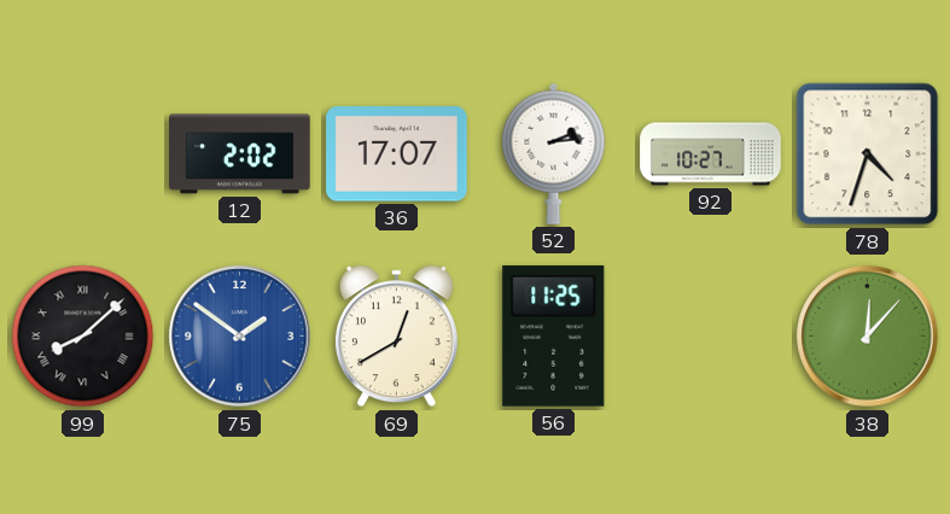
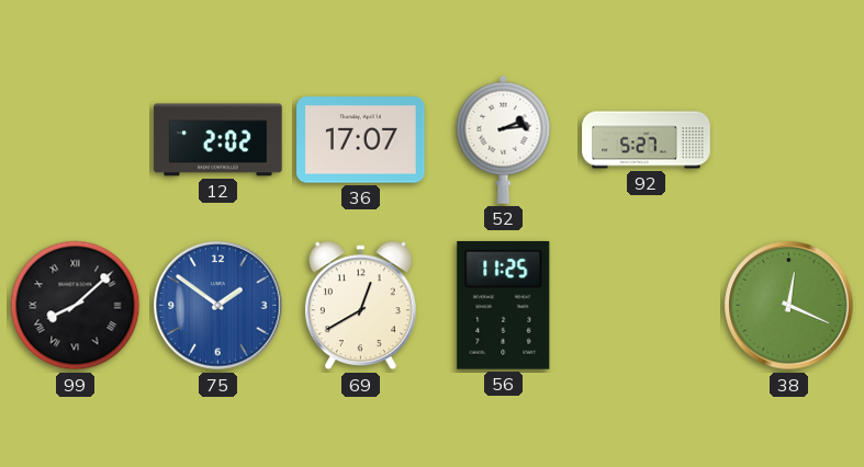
92: 10:27 -> 5:27 (647, 140)
78: 4:33 -> none (868, 154)
38: 12:07 -> 12:19 (789, 306)
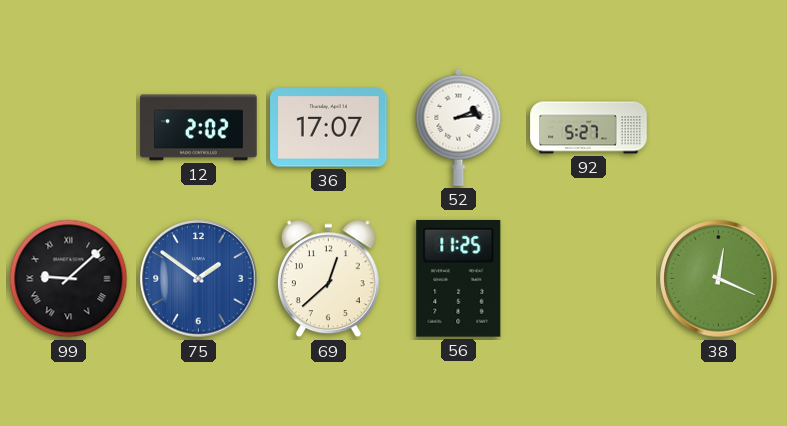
99: 8:08 -> 9:08 (69, 279)
69: 12:40 -> 12:38 (328, 279)
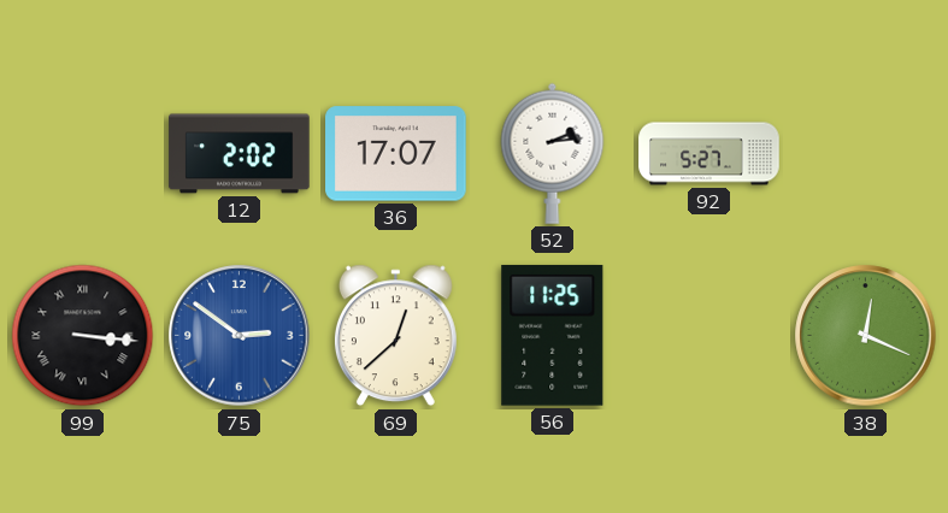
99: 9:08 -> 3:16 (83, 336)
75: 1:51 -> 2:51 (240, 336)
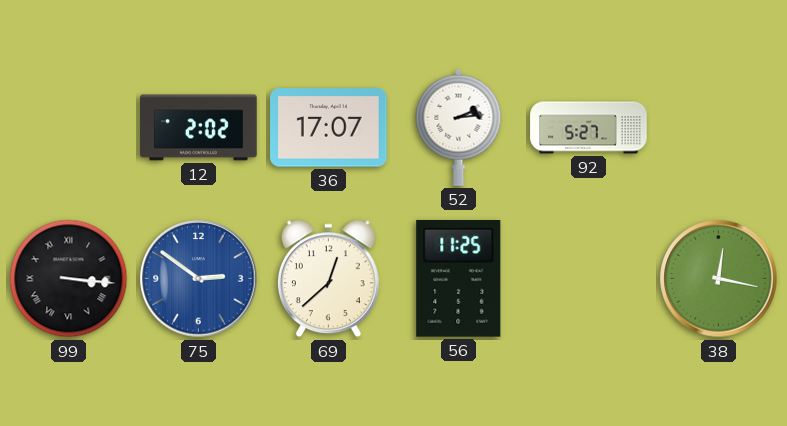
38: 12:19 -> 12:17 (719, 279)
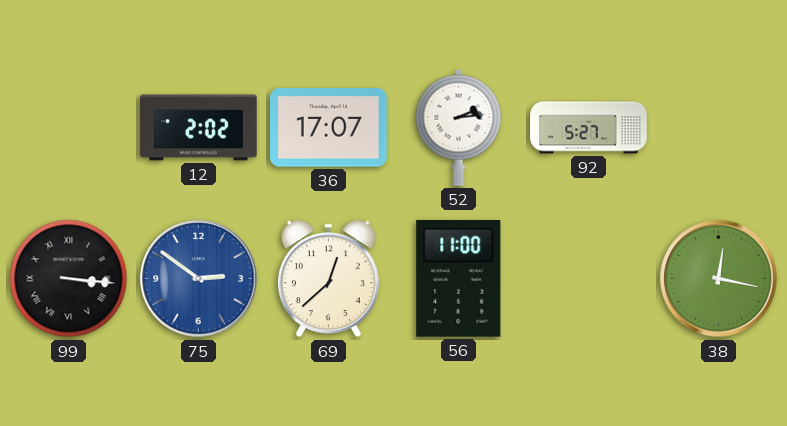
56: 11:25 -> 11:00 (459, 278)
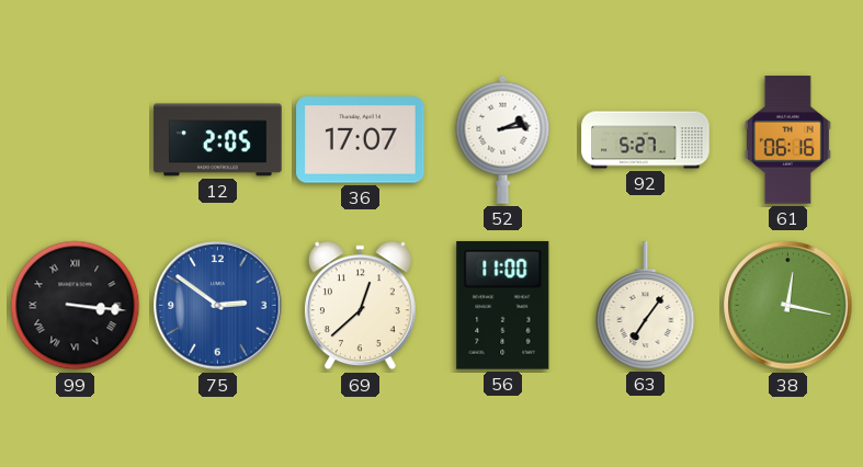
12: 2:02 -> 2:05 (218, 140)
61: none -> 06:16 (787, 140)
63: none -> 7:06 (646, 306)
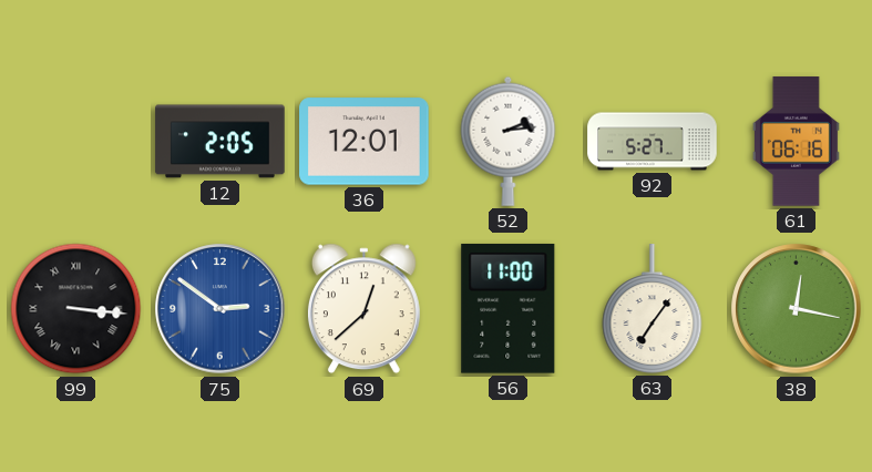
36: 17:07 -> 12:01 (365, 142)
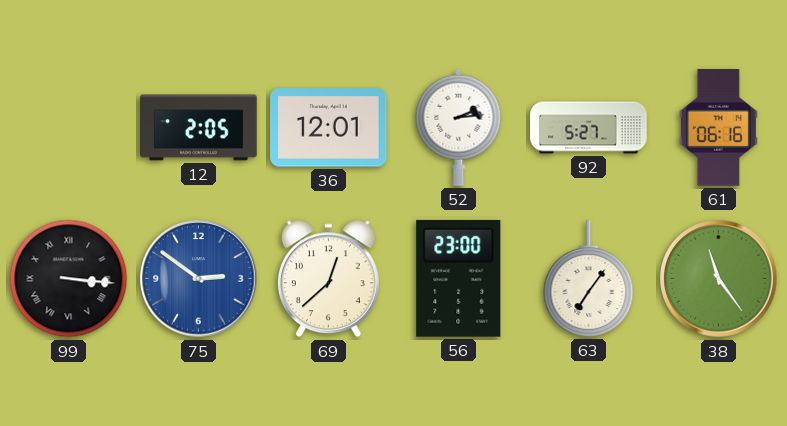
56: 11:00 -> 23:00 (459, 278)
38: 12:17 -> 11:24 (719, 279)
